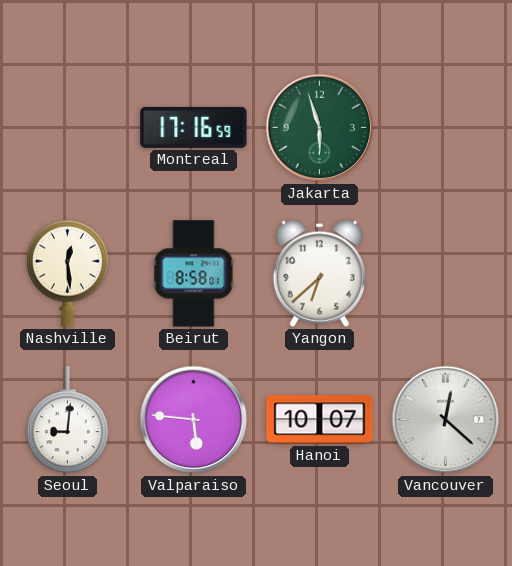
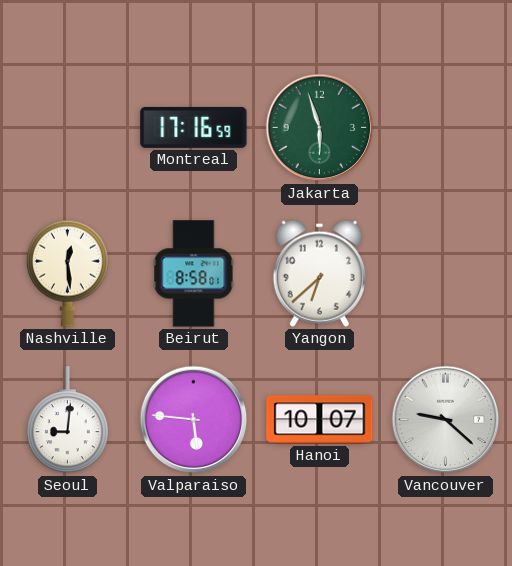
Vancouver: 12:22 -> 9:22 (446, 420)
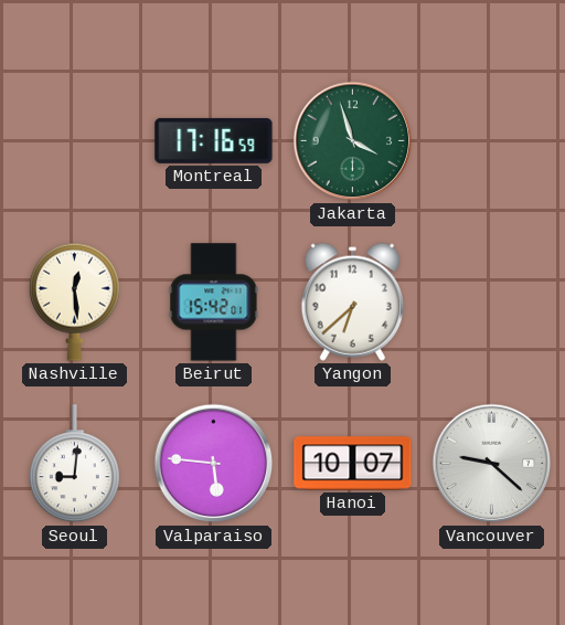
Jakarta: 5:57 -> 3:57 (353, 141)
Beirut: 8:58 -> 15:42 (214, 303)
